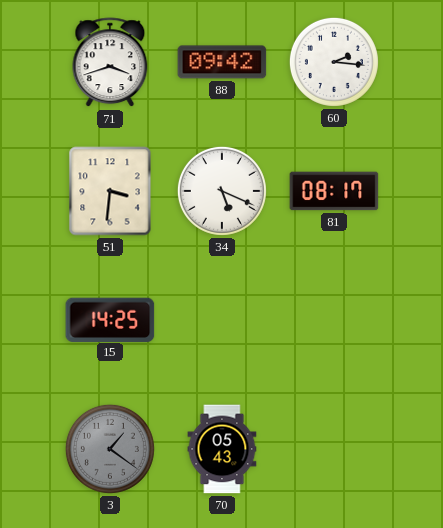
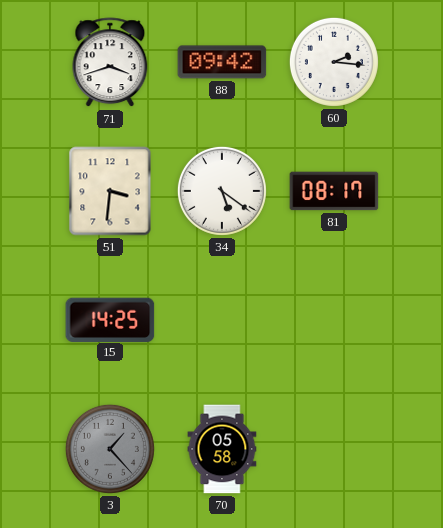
34: 5:19 -> 5:21 (222, 191)
3: 1:21 -> 1:23 (110, 449)
70: 05:43 -> 05:58 (222, 449)
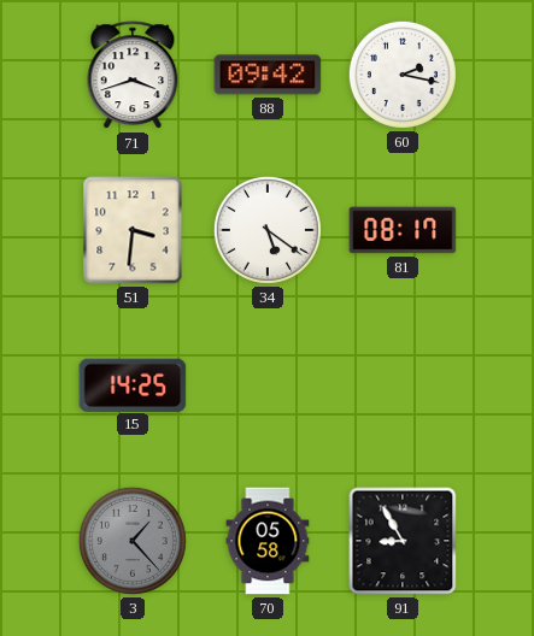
60: 2:16 -> 2:17 (403, 75)
91: none -> 8:55 (403, 541)
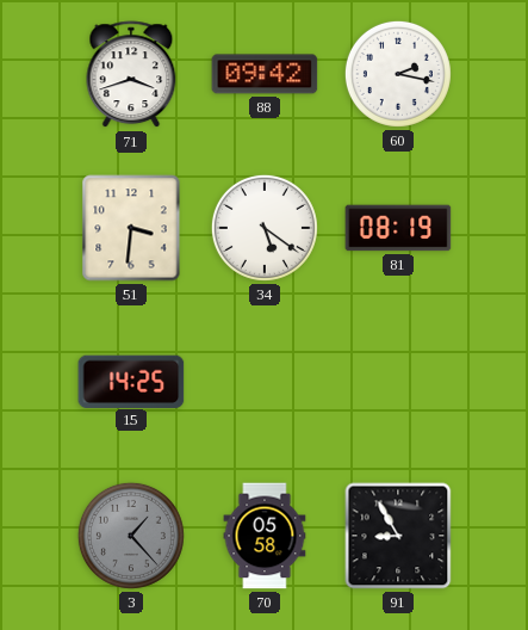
81: 08:17 -> 08:19 (398, 228)
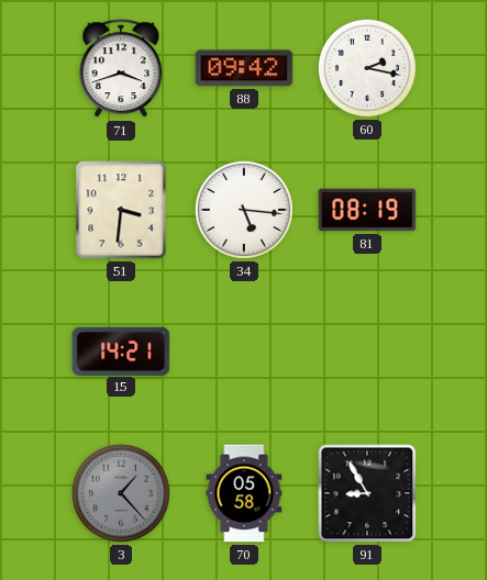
34: 5:21 -> 5:16 (244, 210)
15: 14:25 -> 14:21 (121, 350)
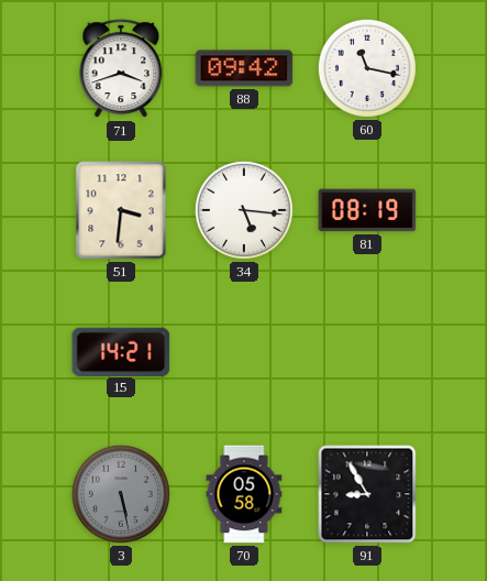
60: 2:17 -> 11:17 (367, 68)
3: 1:23 -> 5:28 (121, 494)
